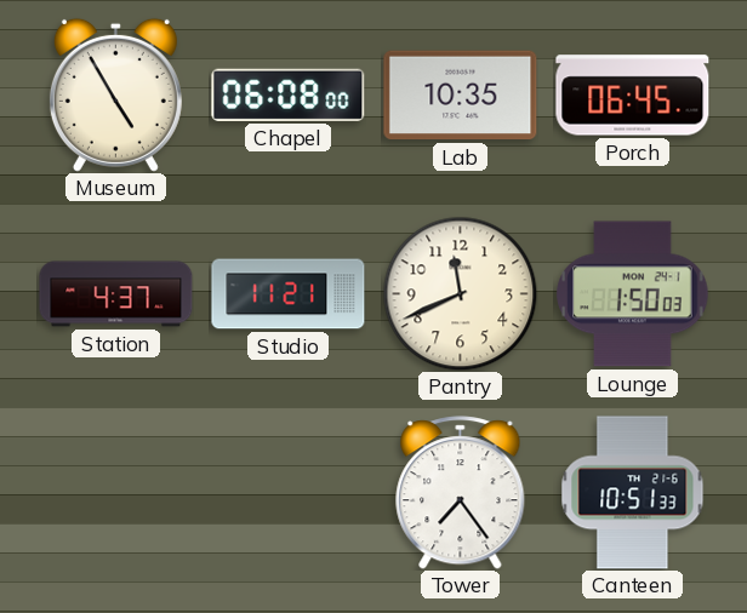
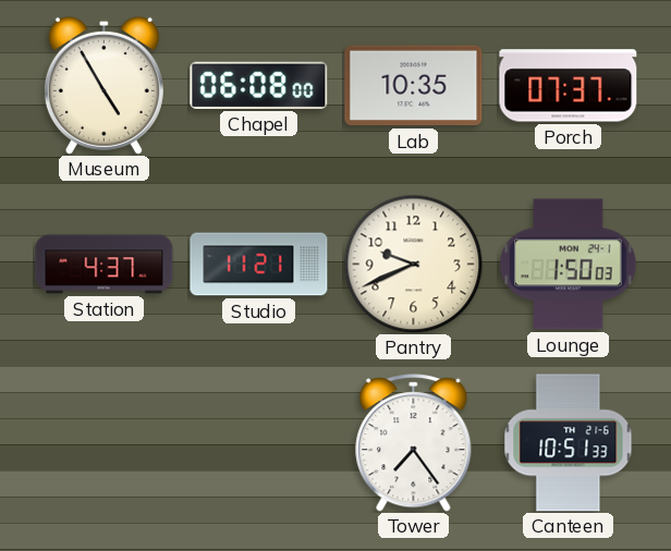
Porch: 06:45 -> 07:37 (569, 86)
Pantry: 11:41 -> 9:41 (413, 264)
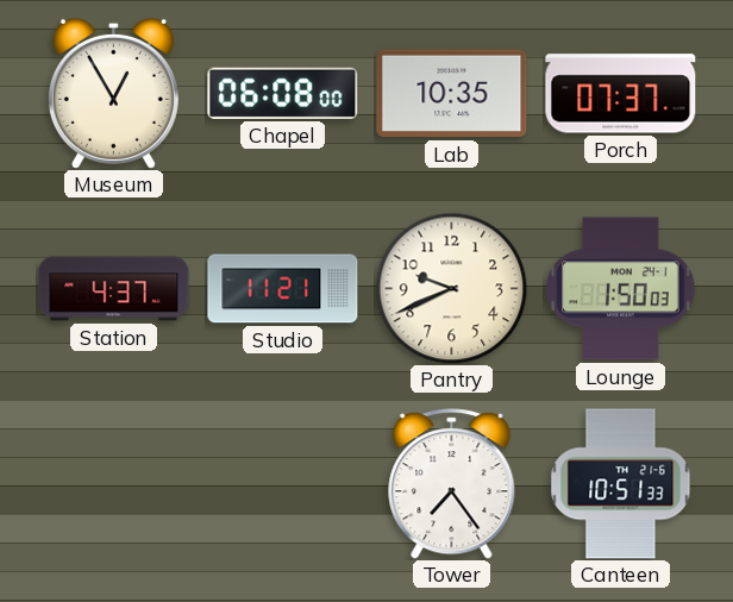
Museum: 4:55 -> 12:55 (113, 93)
